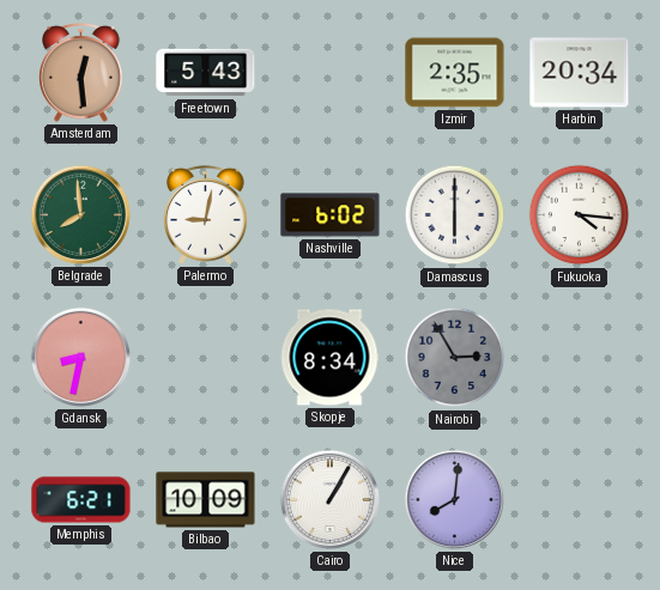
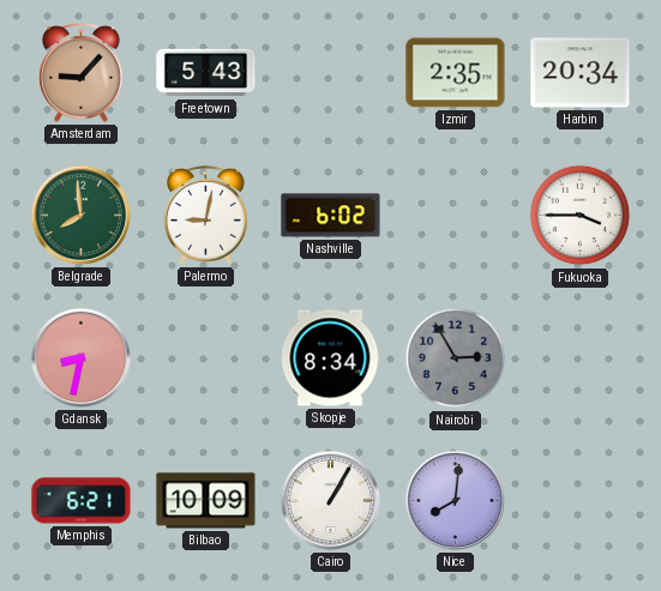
Amsterdam: 12:29 -> 9:07 (82, 72)
Damascus: 6:00 -> none (455, 215)
Fukuoka: 4:16 -> 3:45 (581, 216)
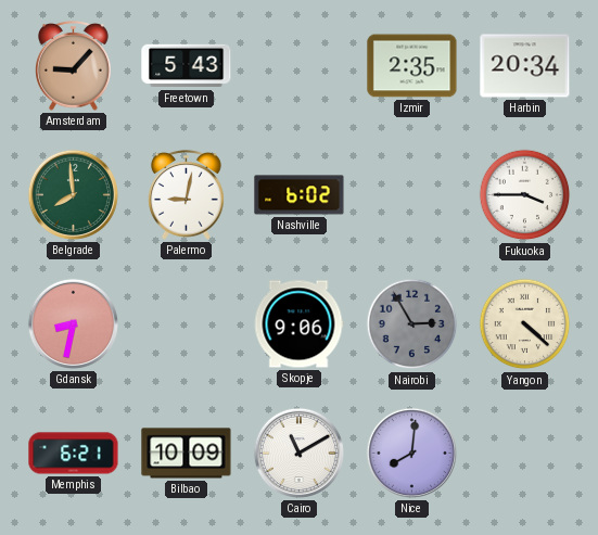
Skopje: 8:34 -> 9:06 (298, 324)
Yangon: none -> 4:22 (525, 324)
Cairo: 1:05 -> 11:10 (298, 453)
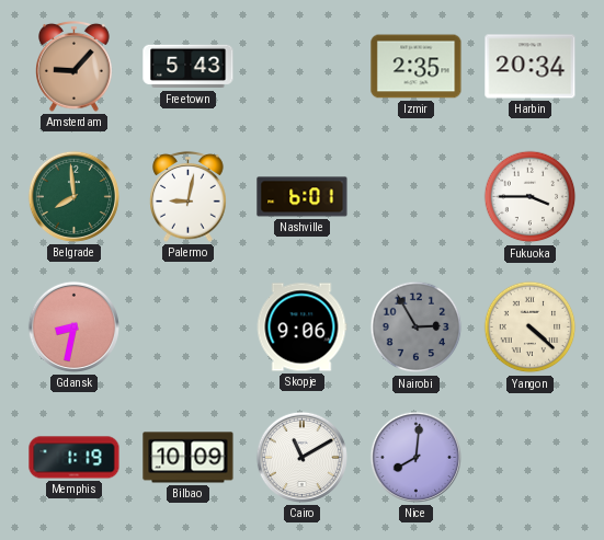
Nashville: 6:02 -> 6:01 (303, 197)
Memphis: 6:21 -> 1:19 (75, 458)
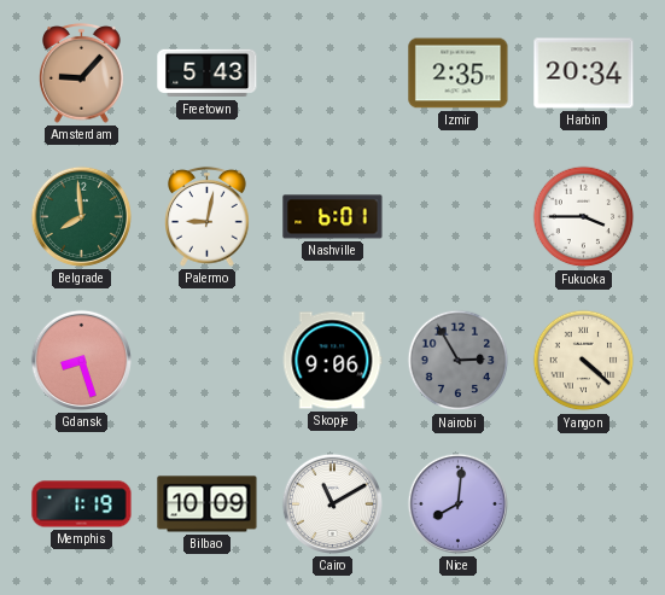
Gdansk: 8:32 -> 8:27 (81, 360)
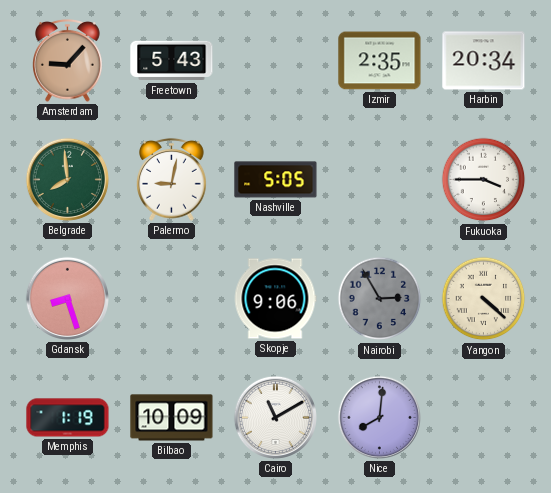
Nashville: 6:01 -> 5:05 (276, 180)
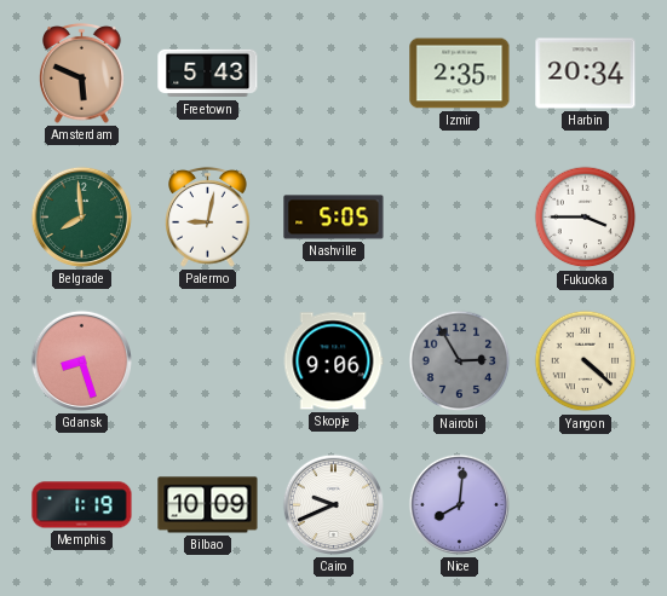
Amsterdam: 9:07 -> 5:49 (82, 73)
Cairo: 11:10 -> 9:41 (333, 504)
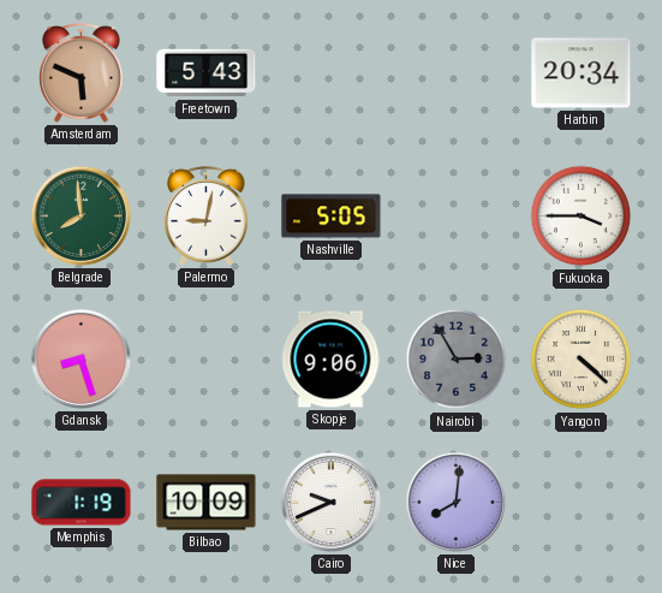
Izmir: 2:35 -> none (460, 74)
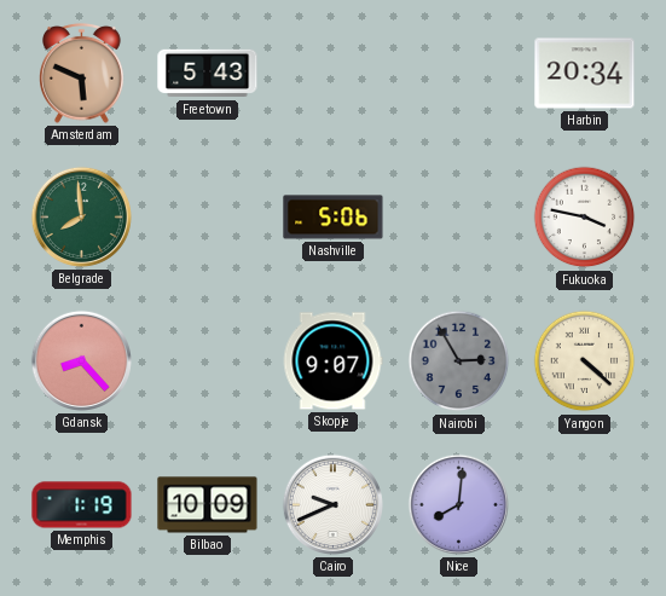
Palermo: 9:02 -> none (207, 215)
Nashville: 5:05 -> 5:06 (334, 218)
Fukuoka: 3:45 -> 3:47 (585, 218)
Gdansk: 8:27 -> 8:23 (81, 360)
Skopje: 9:06 -> 9:07 (332, 361)
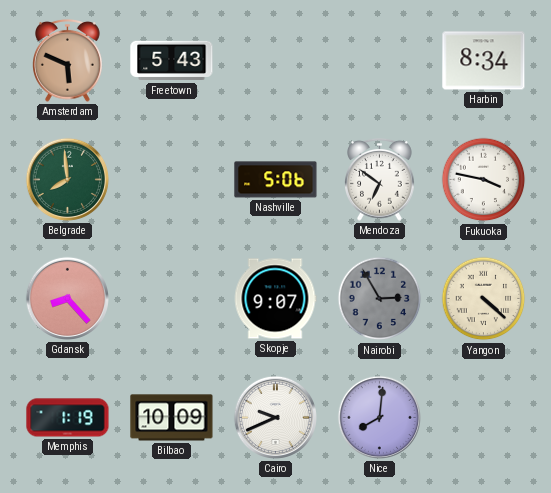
Harbin: 20:34 -> 8:34 (484, 61)
Mendoza: none -> 6:51 (380, 179)
